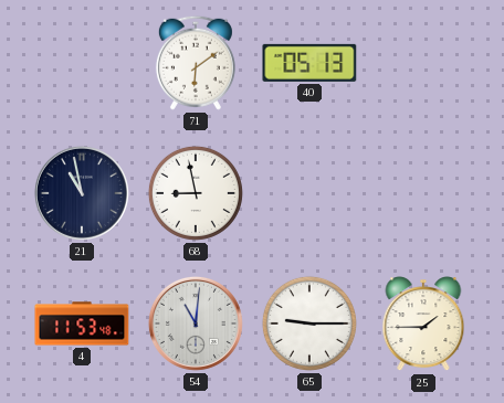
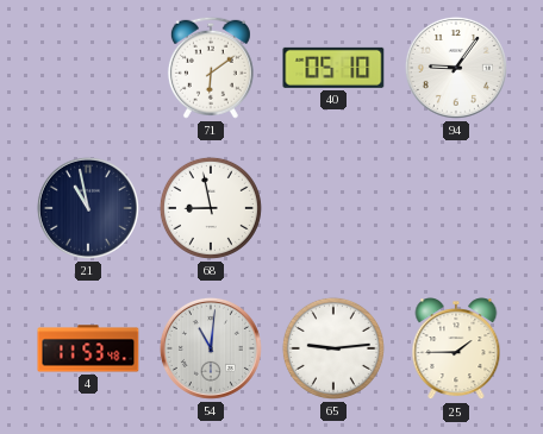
40: 05:13 -> 05:10 (333, 68)
94: none -> 9:06 (456, 68)
65: 9:15 -> 9:14 (333, 348)
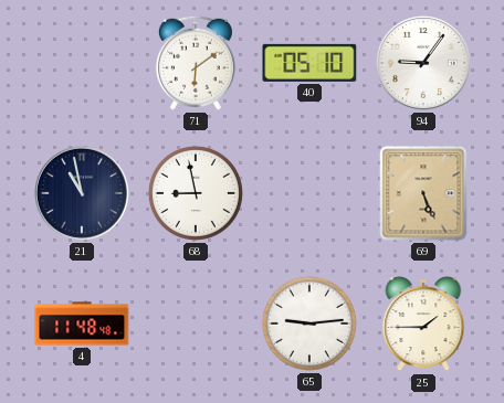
69: none -> 5:26 (423, 193)
4: 11:53 -> 11:48 (82, 324)
54: 11:01 -> none (211, 348)
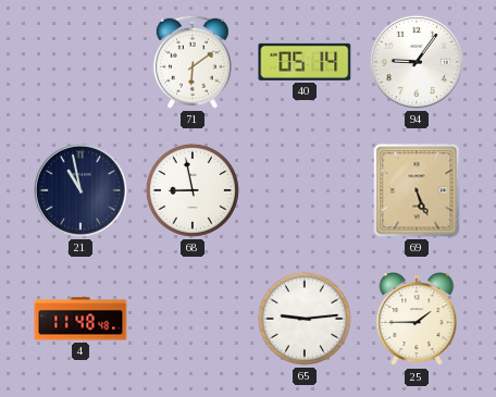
40: 05:10 -> 05:14 (305, 62)
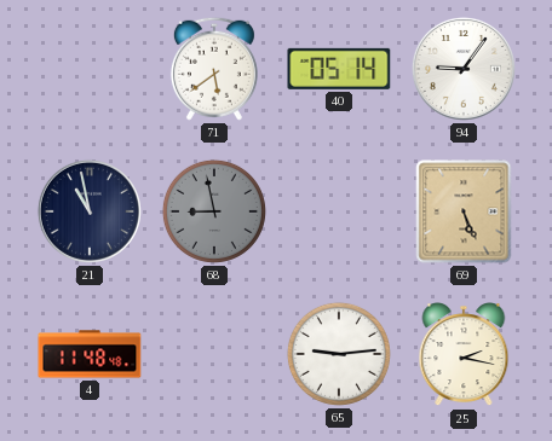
71: 6:09 -> 5:39 (214, 69)
68 dial: white -> grey (214, 211)
25: 1:45 -> 2:17 (464, 355)
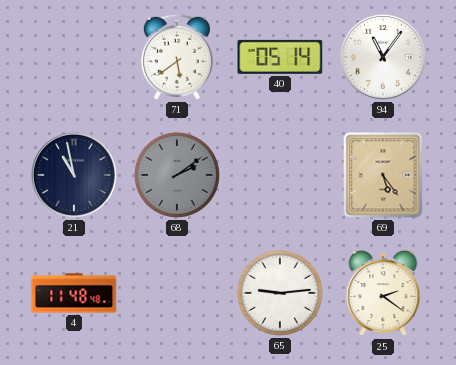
94: 9:06 -> 11:06 (383, 57)
68: 8:58 -> 2:09 (177, 175)
69: 5:26 -> 5:24 (383, 175)
25: 2:17 -> 2:21 (383, 294)
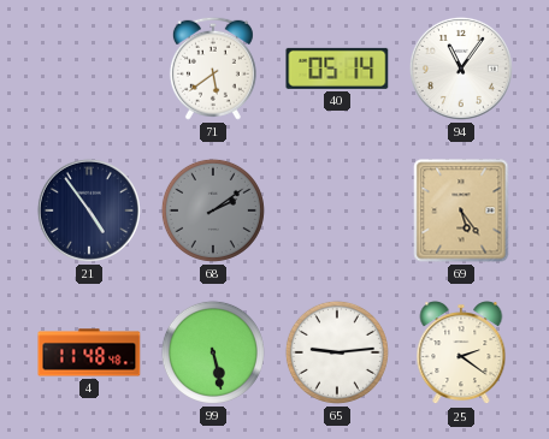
21: 10:58 -> 4:54 (89, 210)
99: none -> 5:28 (213, 352)
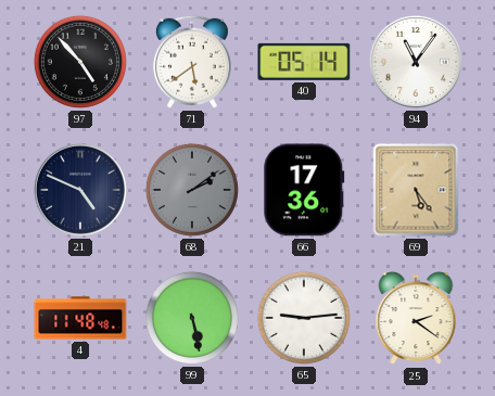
97: none -> 4:53 (80, 62)
21: 4:54 -> 4:49 (80, 190)
66: none -> 17:36 (304, 190)
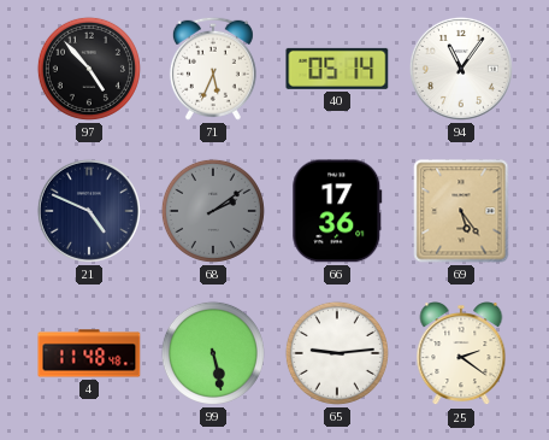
71: 5:39 -> 5:34 (213, 69)
